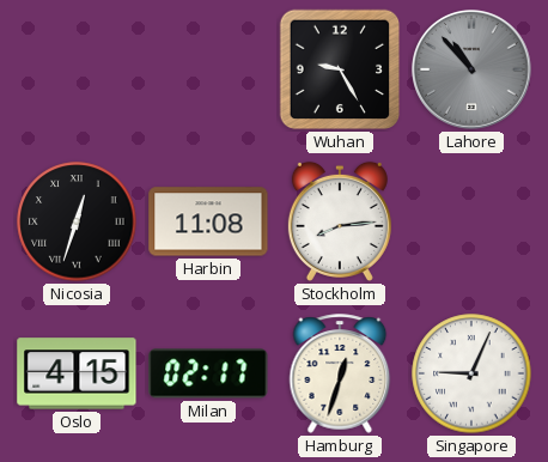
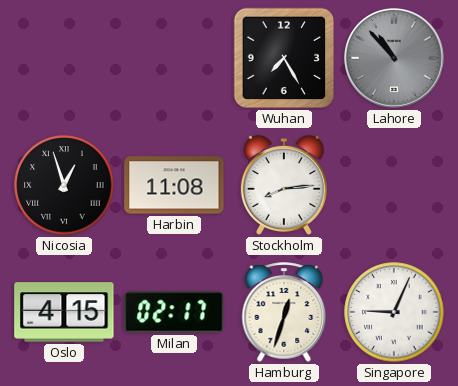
Wuhan: 9:25 -> 7:25 (284, 58)
Nicosia: 12:33 -> 12:57 (64, 185)
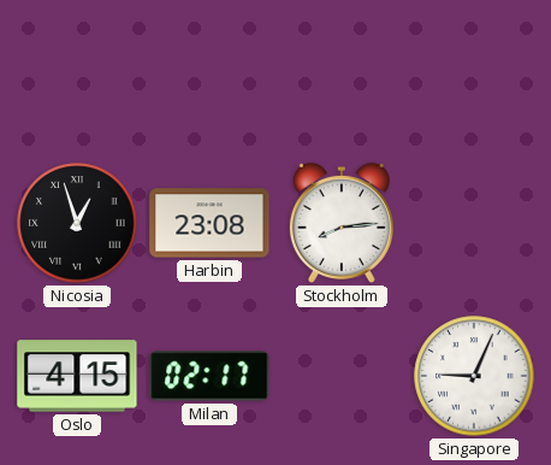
Wuhan: 7:25 -> none (284, 58)
Lahore: 10:53 -> none (395, 59)
Harbin: 11:08 -> 23:08 (209, 223)
Hamburg: 12:33 -> none (284, 312)
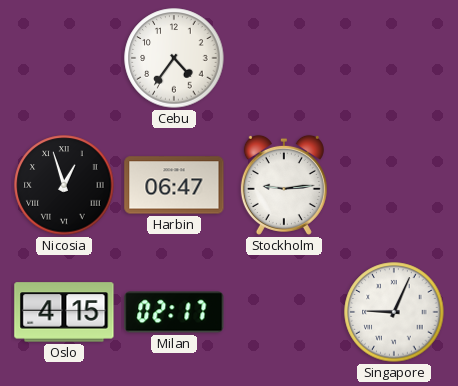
Cebu: none -> 4:36 (174, 58)
Harbin: 23:08 -> 06:47 (174, 185)
Stockholm: 8:14 -> 9:14 (284, 185)
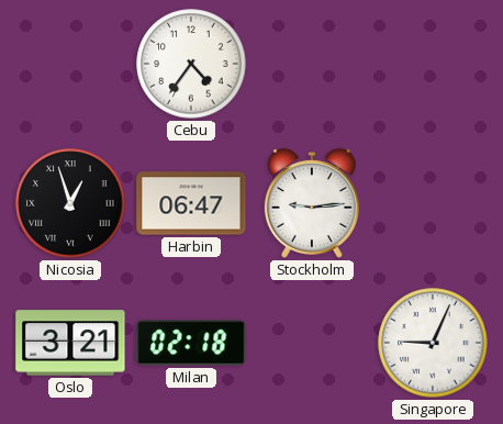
Oslo: 4:15 -> 3:21 (70, 343)
Milan: 02:17 -> 02:18 (191, 343)
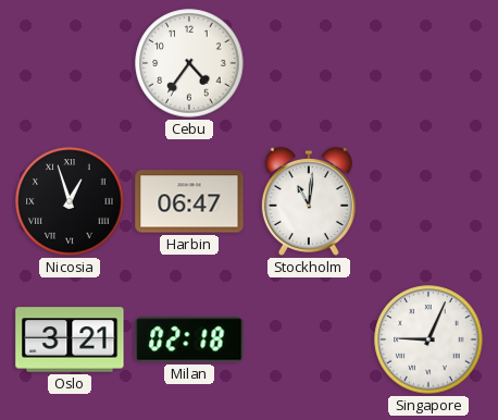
Stockholm: 9:14 -> 11:01 (309, 201)
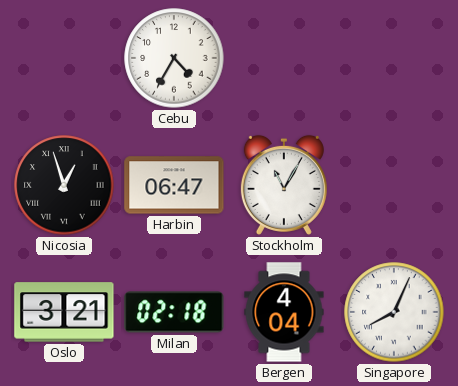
Cebu: 4:36 -> 4:35 (174, 58)
Stockholm: 11:01 -> 11:05 (284, 185)
Bergen: none -> 4:04 (284, 312)
Singapore: 9:04 -> 8:04 (394, 312)
